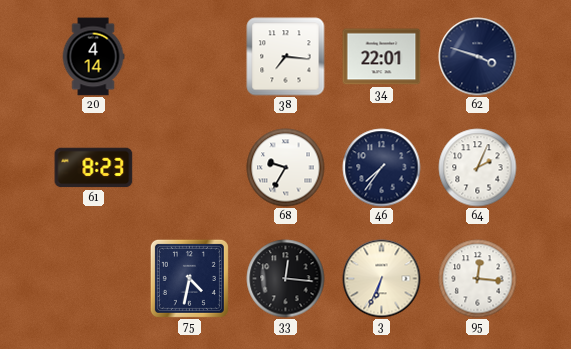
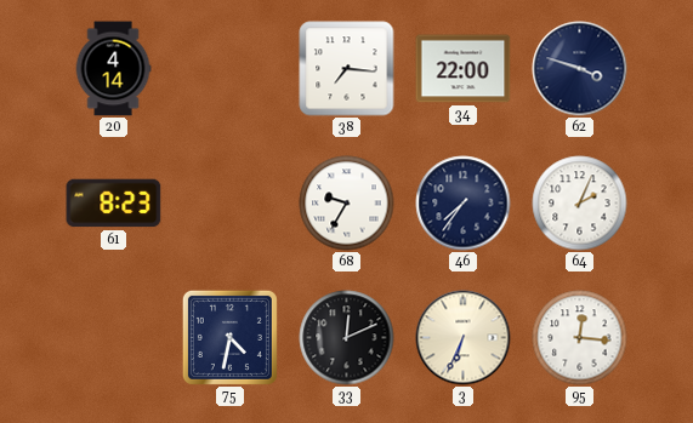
34: 22:01 -> 22:00 (464, 69)
33: 12:16 -> 12:11 (347, 338)
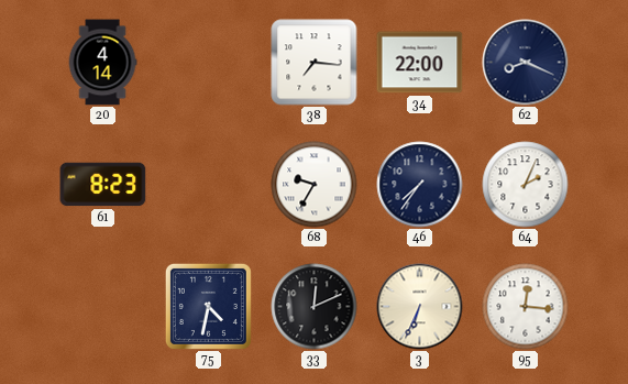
62: 3:48 -> 8:19 (526, 63)
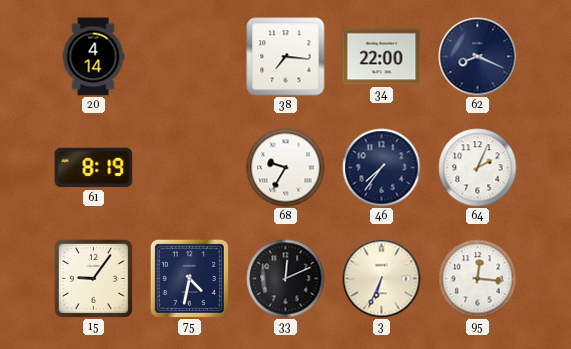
61: 8:23 -> 8:19 (94, 168)
15: none -> 9:06 (93, 278)
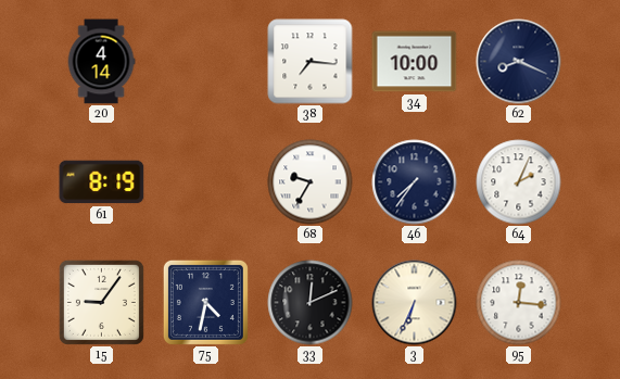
34: 22:00 -> 10:00 (415, 62)
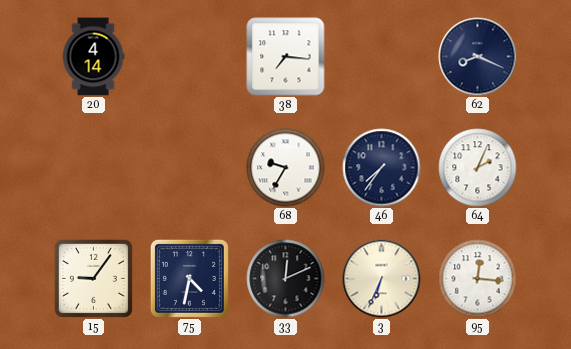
34: 10:00 -> none (415, 62)
61: 8:19 -> none (102, 182)
